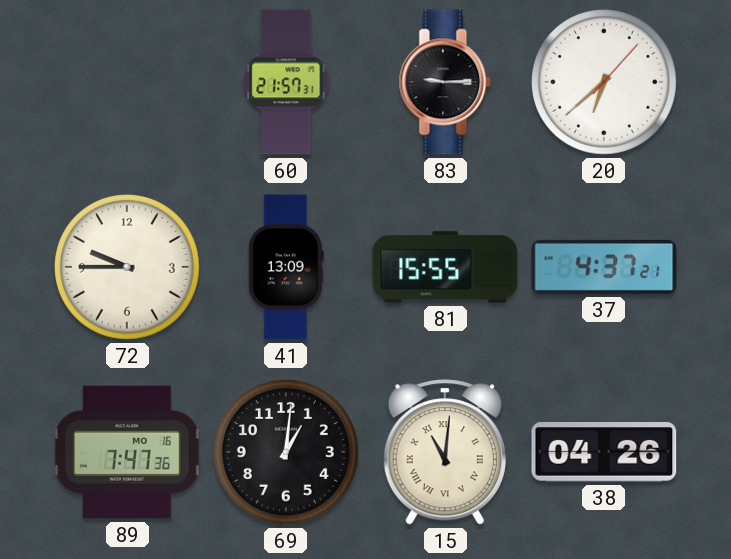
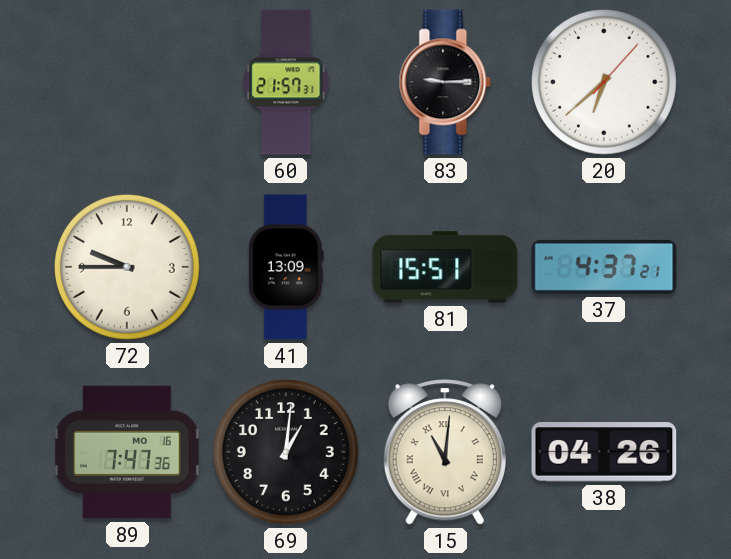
81: 15:55 -> 15:51 (445, 267)
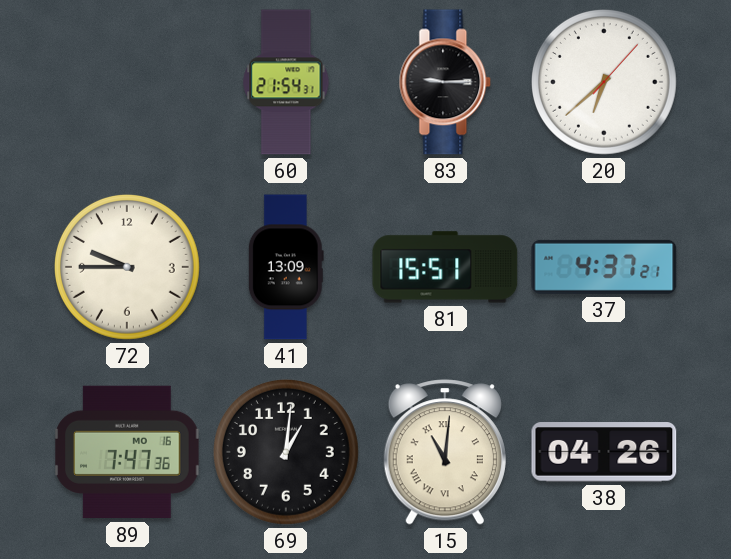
60: 21:57 -> 21:54 (286, 82)
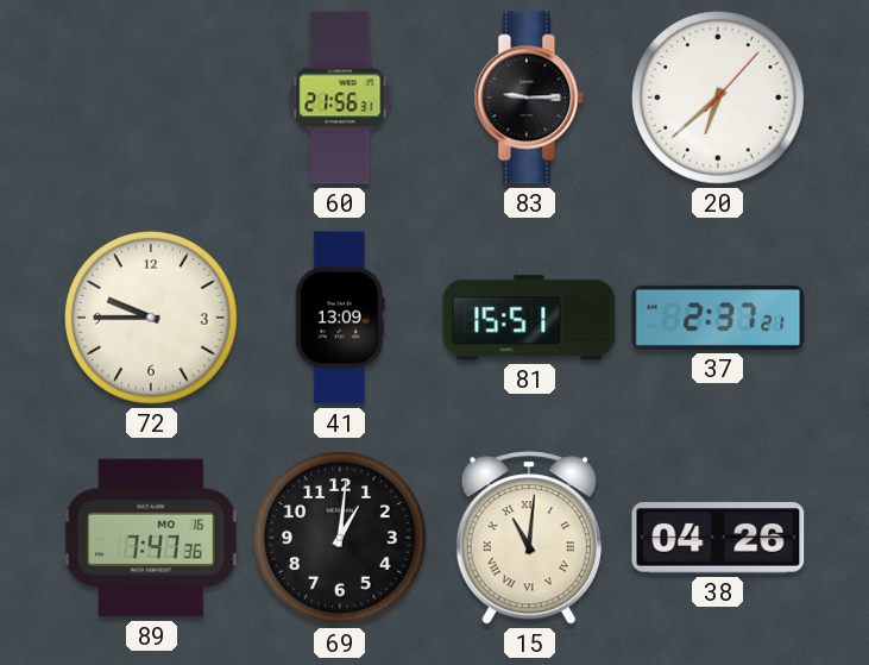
60: 21:54 -> 21:56 (340, 98)
37: 4:37 -> 2:37 (718, 318)
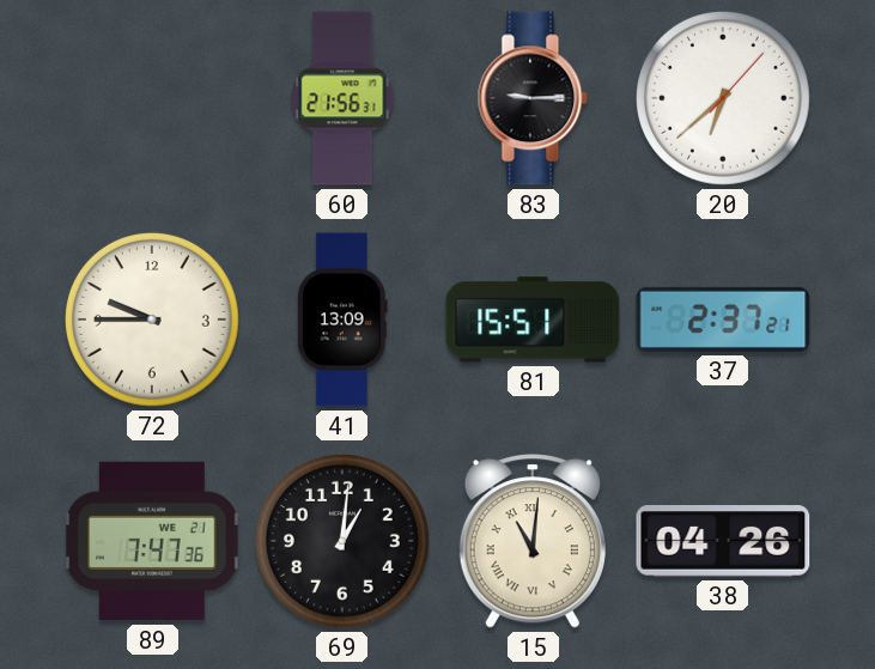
89 date: MO 16 -> WE 21 (152, 541)
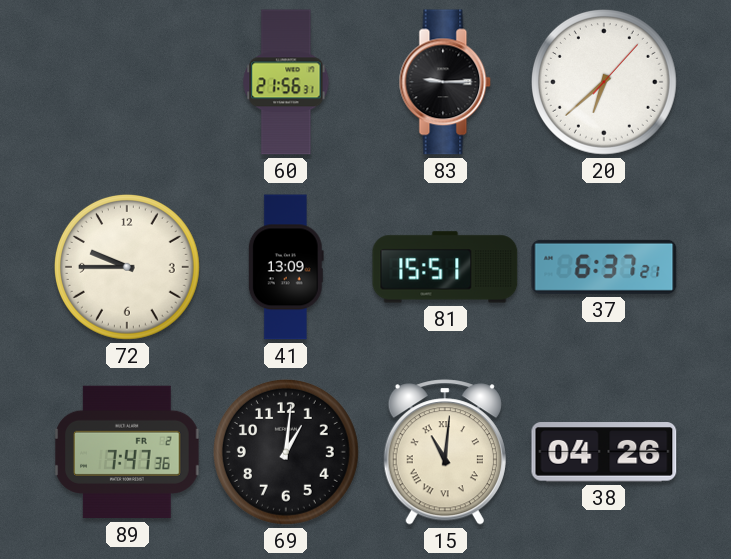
37: 2:37 -> 6:37 (604, 267)
89 date: WE 21 -> FR 2 (127, 452)
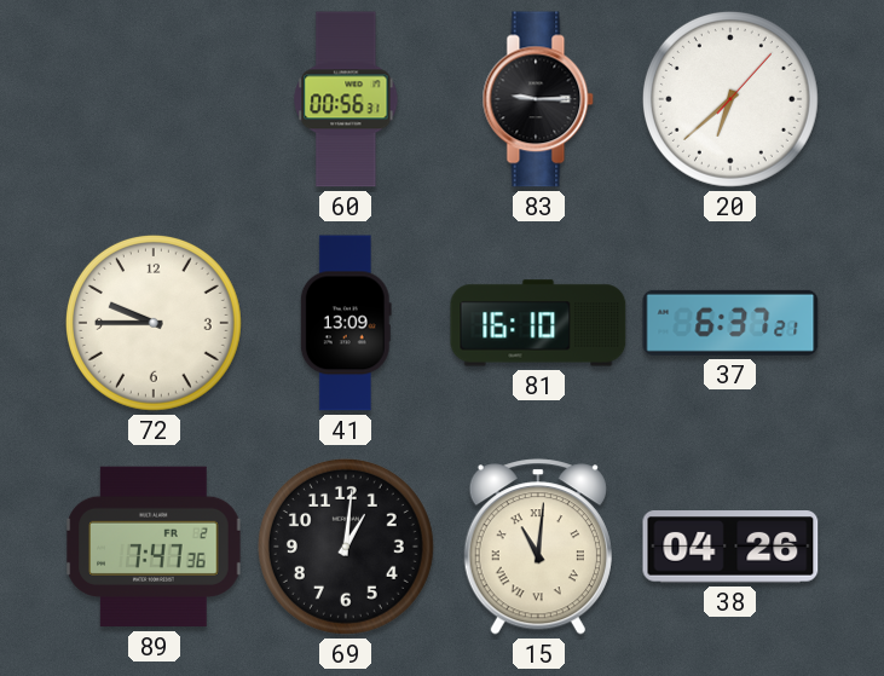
60: 21:56 -> 00:56 (346, 99)
81: 15:51 -> 16:10 (538, 323)
